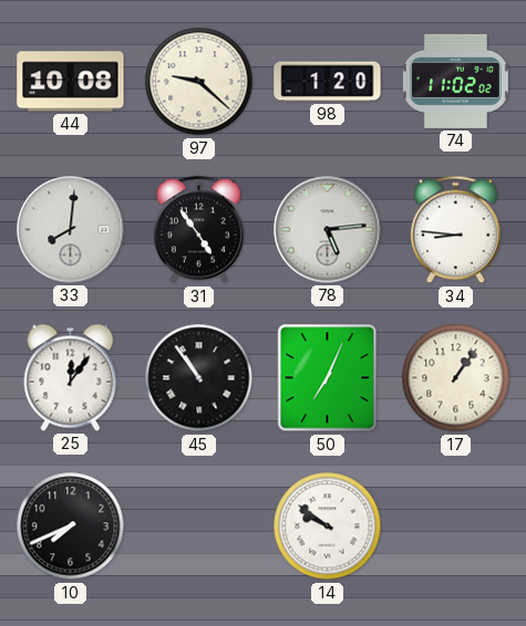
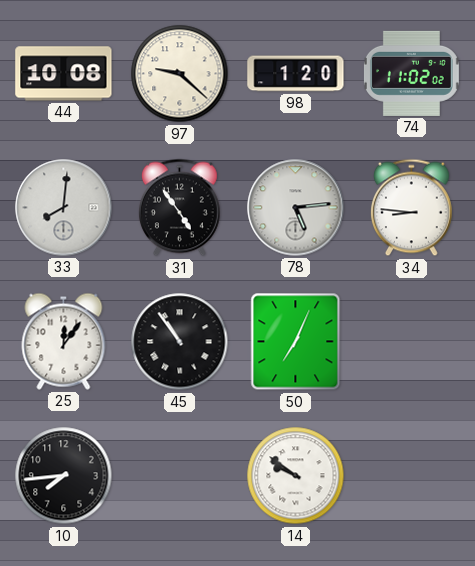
17: 1:06 -> none (456, 378)
10: 7:41 -> 7:44 (64, 476)
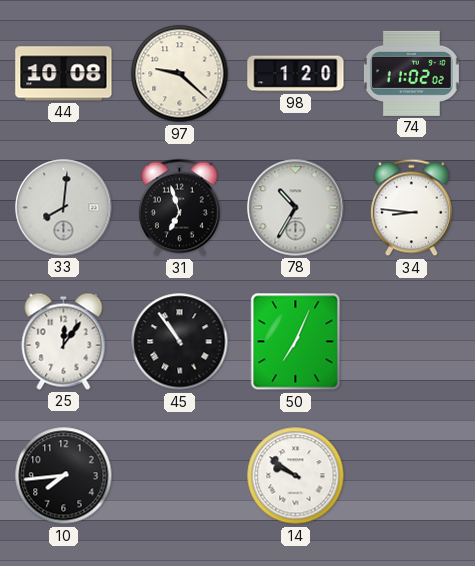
31: 4:54 -> 6:57 (180, 208)
78: 5:14 -> 10:35 (296, 208)
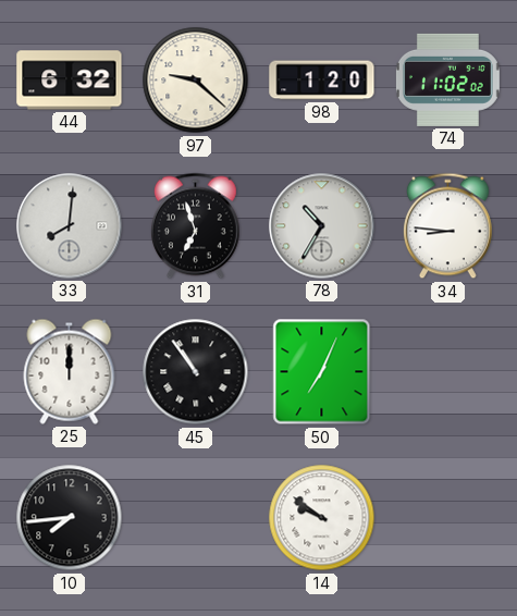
44: 10:08 -> 6:32 (70, 81)
25: 12:06 -> 12:00 (70, 371)
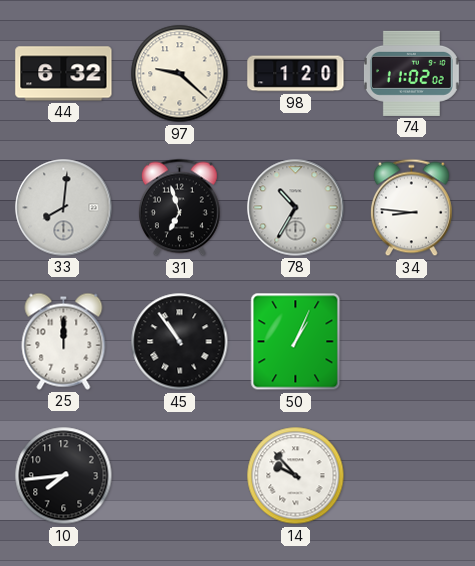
50: 7:04 -> 1:04 (296, 342)
14: 9:51 -> 9:53 (296, 476)
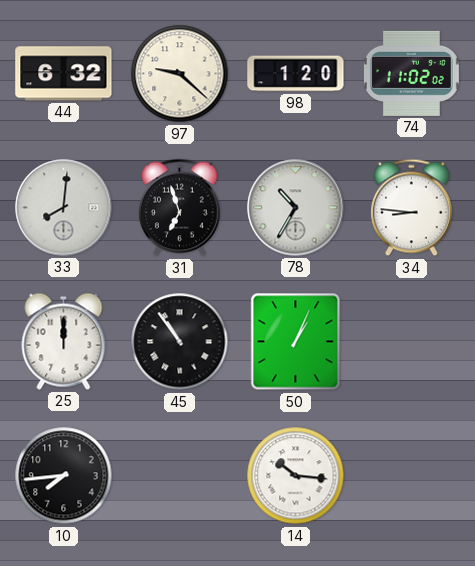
14: 9:53 -> 10:16 (296, 476)
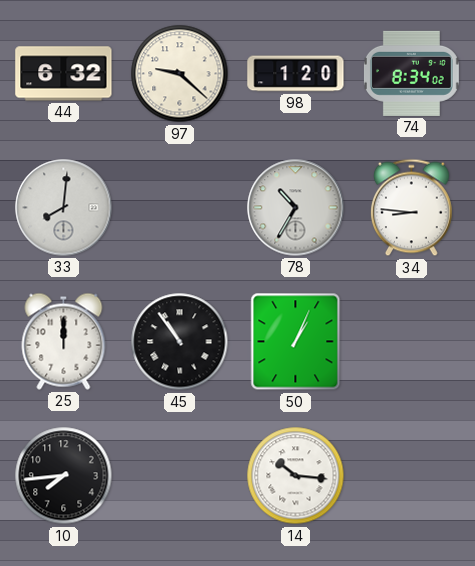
74: 11:02 -> 8:34 (411, 73)
31: 6:57 -> none (180, 208)
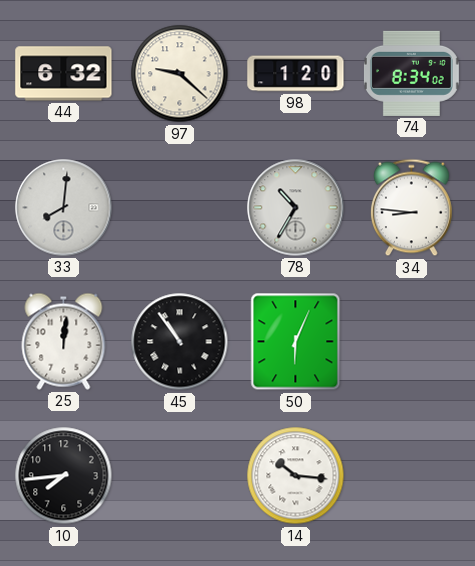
25: 12:00 -> 12:01 (64, 341)
50: 1:04 -> 6:04 (296, 342)
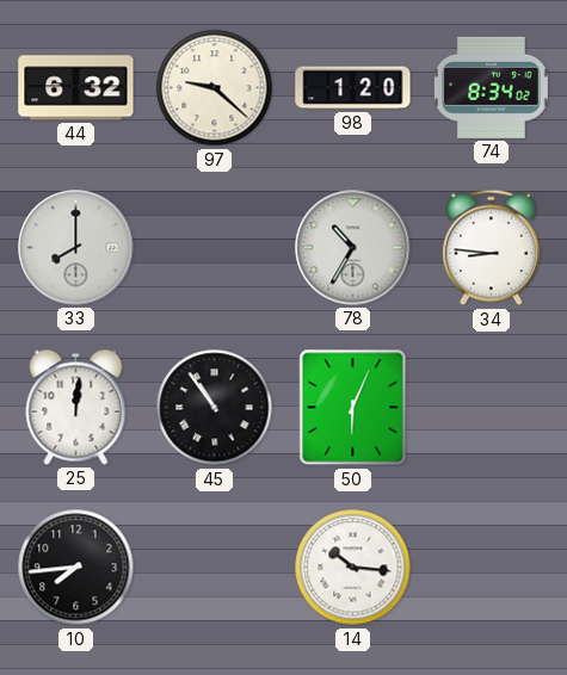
33: 8:01 -> 8:00 (76, 248)
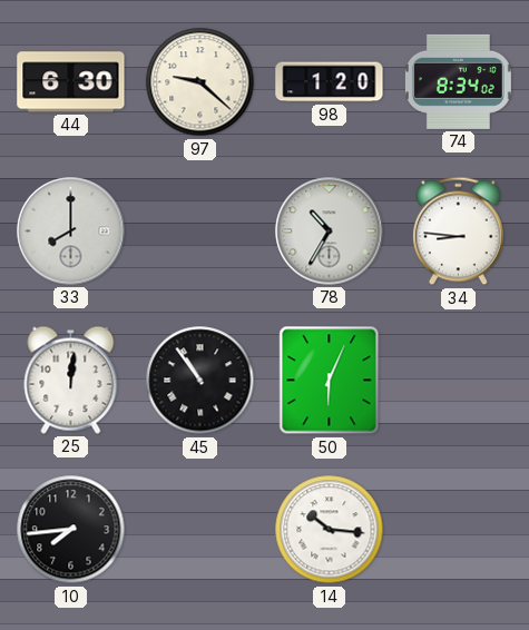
44: 6:32 -> 6:30 (71, 82)
